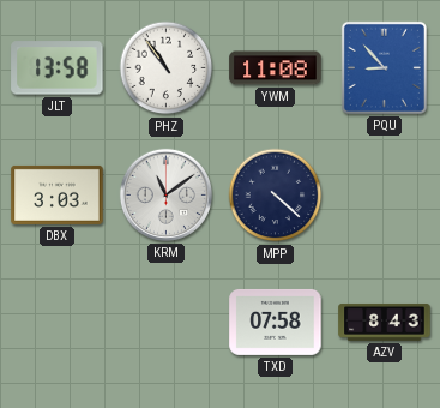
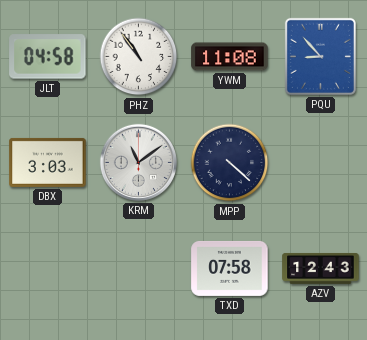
JLT: 13:58 -> 04:58 (48, 57)
AZV: 8:43 -> 12:43 (321, 268)
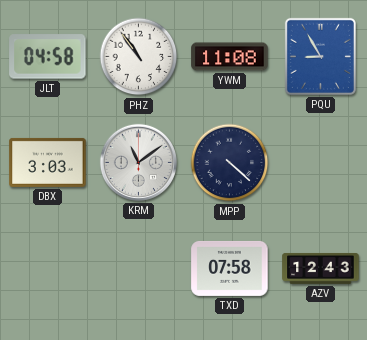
PQU: 8:53 -> 8:55 (320, 56)
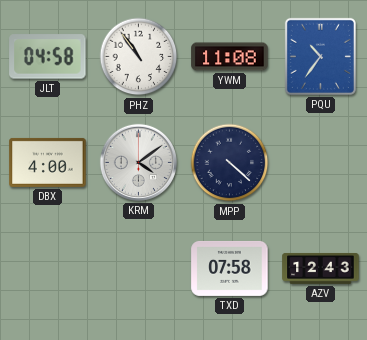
PQU: 8:55 -> 10:36 (320, 56)
DBX: 3:03 -> 4:00 (48, 162)
KRM: 11:09 -> 4:09 (138, 162)
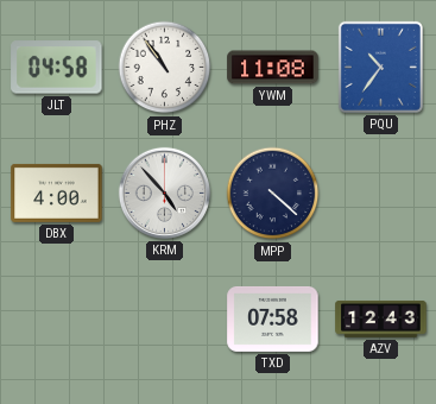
KRM: 4:09 -> 4:53 (164, 192)
